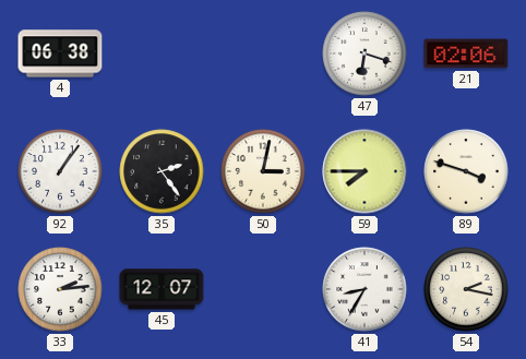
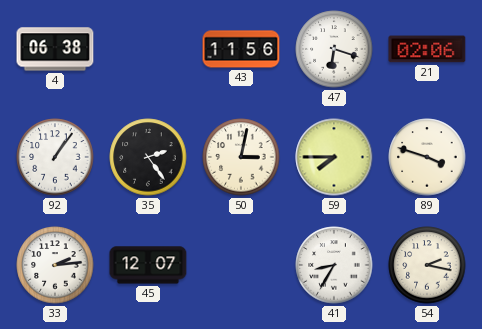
43: none -> 11:56 (241, 49)
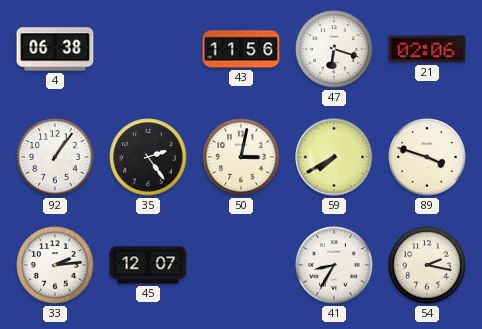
59: 7:45 -> 7:40 (334, 157)
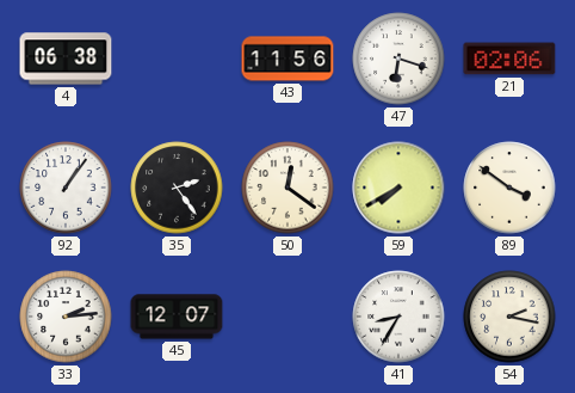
50: 3:02 -> 12:21 (287, 188)
89: 3:48 -> 3:51 (509, 188)
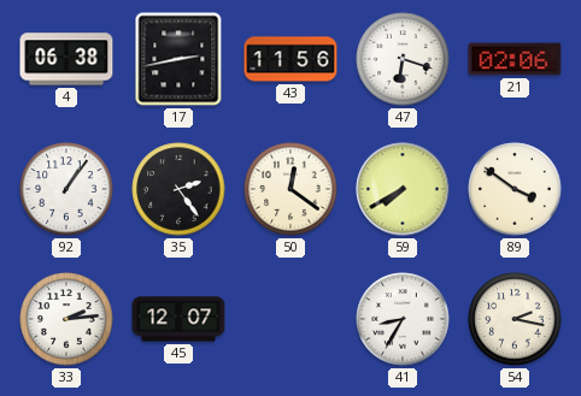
17: none -> 2:43 (178, 59)
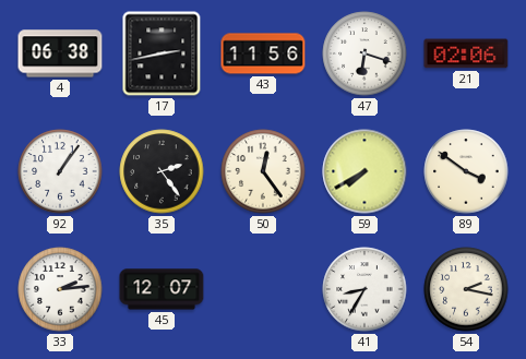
50: 12:21 -> 12:24 (263, 171)
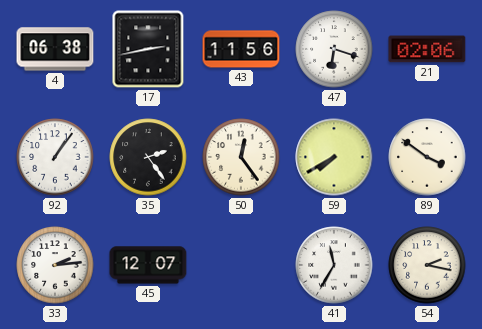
41: 8:35 -> 11:35 (334, 265)
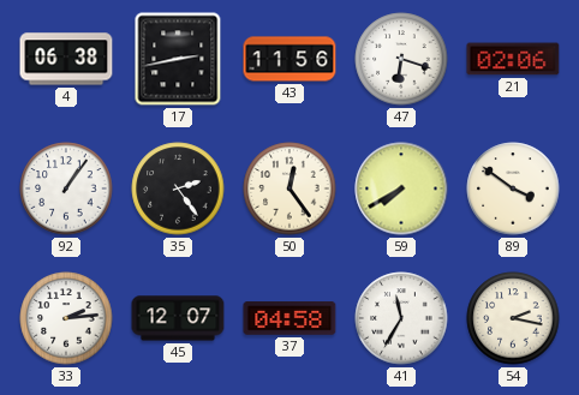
37: none -> 04:58 (289, 318)
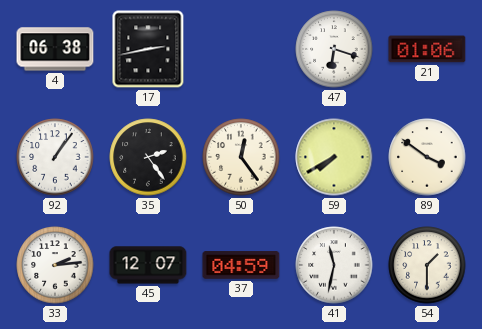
43: 11:56 -> none (289, 59)
21: 02:06 -> 01:06 (427, 49)
37: 04:58 -> 04:59 (241, 265)
41: 11:35 -> 11:32 (334, 265)
54: 2:17 -> 1:30 (427, 265)
